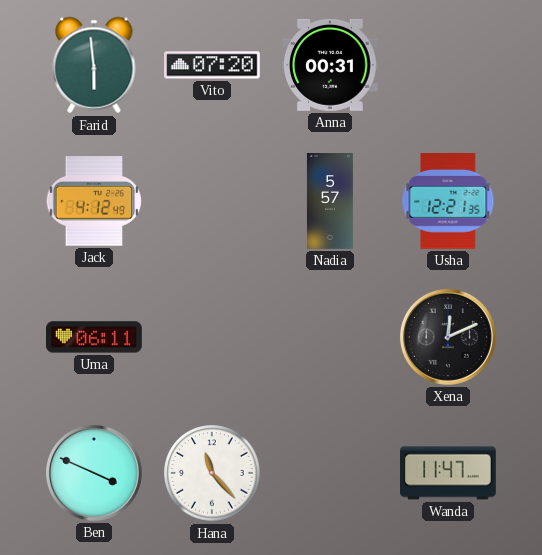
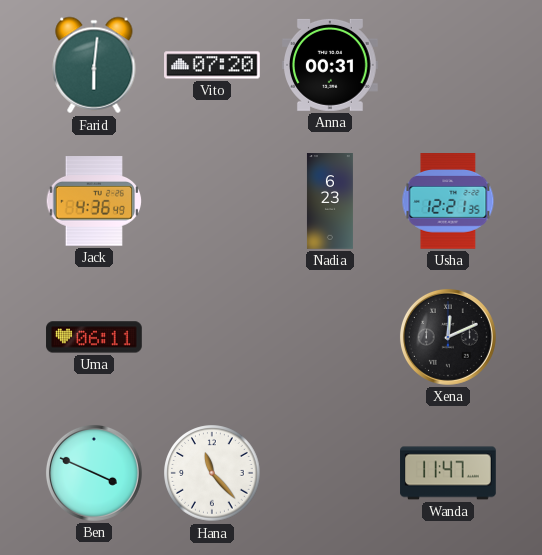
Farid: 5:59 -> 6:01 (94, 65)
Jack: 4:12 -> 4:36 (94, 201)
Nadia: 5:57 -> 6:23 (330, 201)
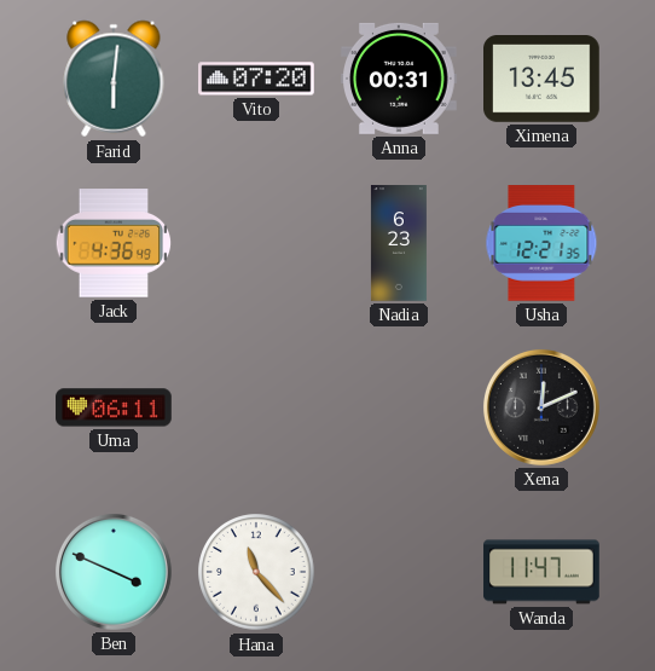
Ximena: none -> 13:45 (543, 80)
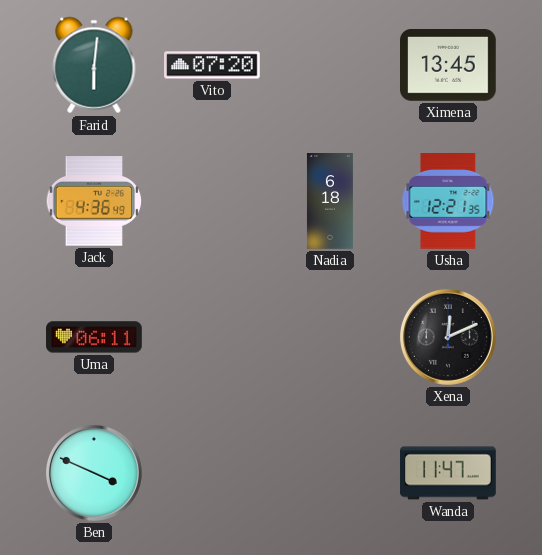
Anna: 00:31 -> none (400, 79)
Nadia: 6:23 -> 6:18 (330, 201)
Hana: 11:23 -> none (256, 572)
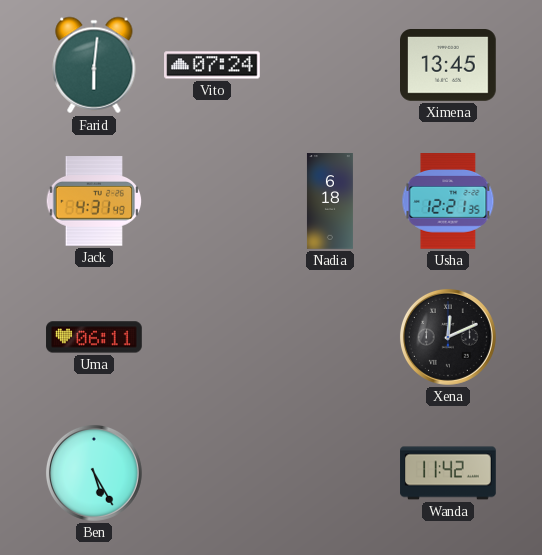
Vito: 07:20 -> 07:24 (212, 65)
Jack: 4:36 -> 4:31 (94, 201)
Ben: 3:49 -> 5:25 (94, 473)
Wanda: 11:47 -> 11:42 (448, 473)
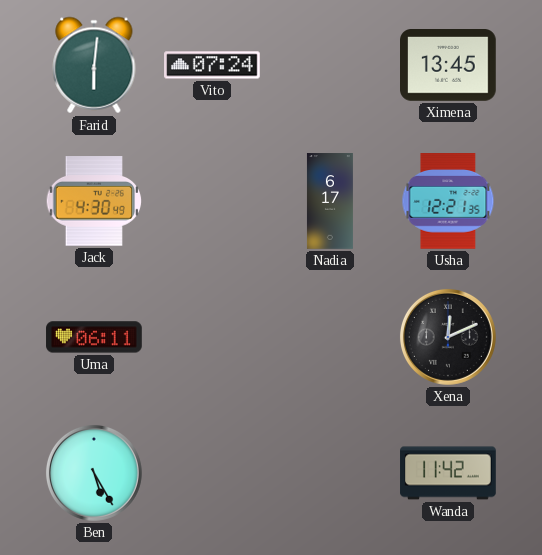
Jack: 4:31 -> 4:30 (94, 201)
Nadia: 6:18 -> 6:17 (330, 201)
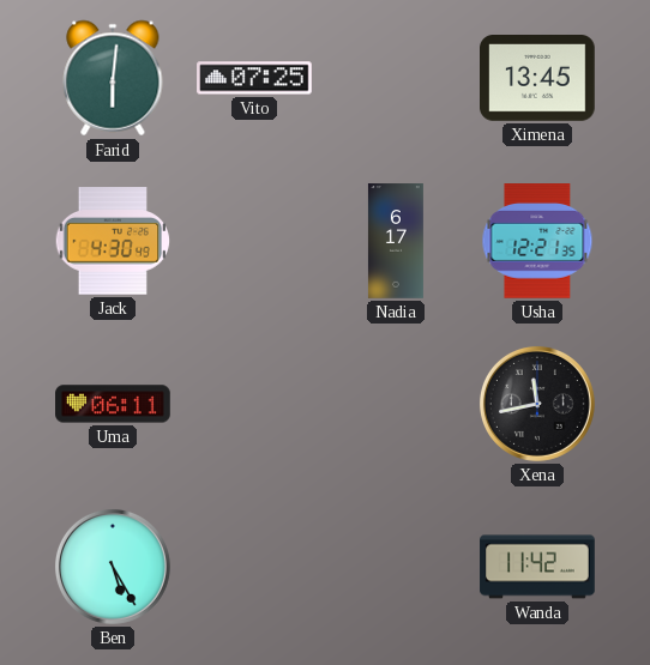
Vito: 07:24 -> 07:25 (254, 78)
Xena: 12:11 -> 11:43 (537, 404)
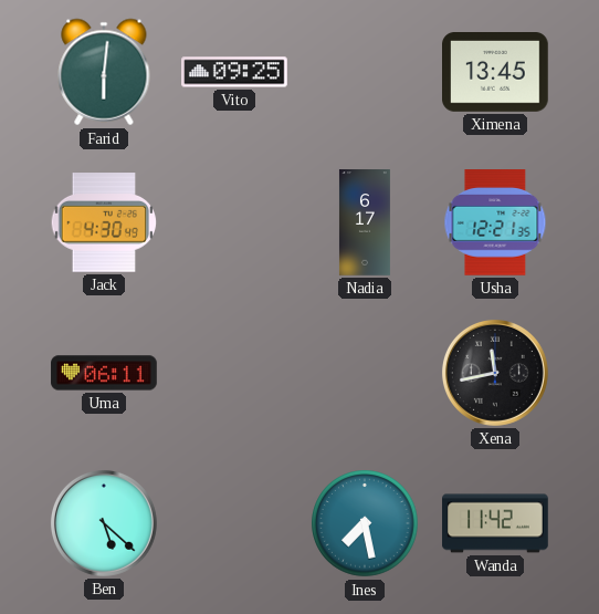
Vito: 07:25 -> 09:25 (234, 72)
Ben: 5:25 -> 5:22 (104, 523)
Ines: none -> 7:28 (365, 523)
